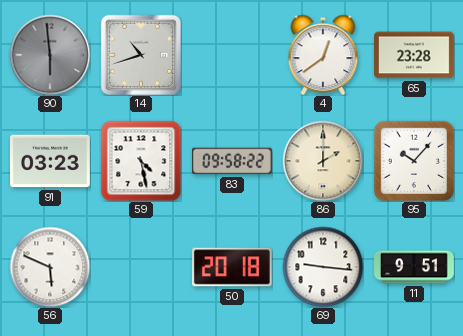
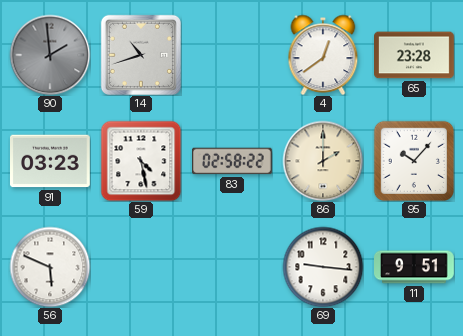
90: 5:59 -> 1:59 (50, 55)
83: 09:58 -> 02:58 (233, 161)
50: 20:18 -> none (233, 267)
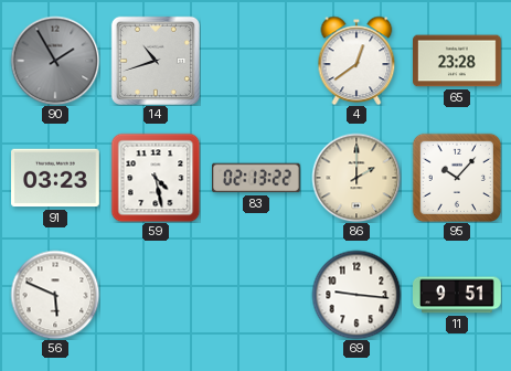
90: 1:59 -> 1:55 (55, 61)
83: 02:58 -> 02:13 (257, 178)
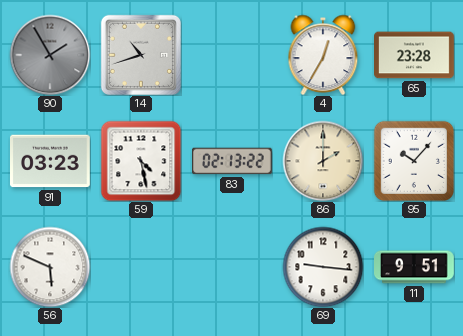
4: 12:39 -> 12:35 (323, 55)
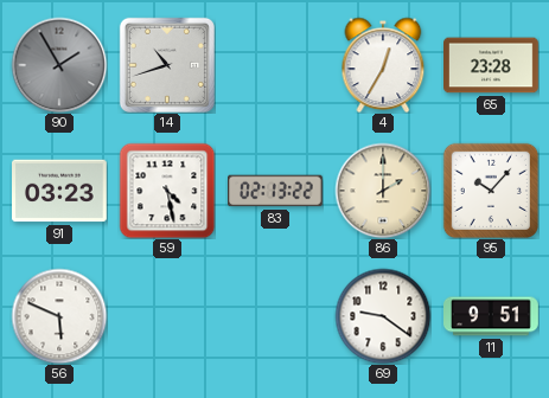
69: 9:16 -> 9:21 (383, 316)
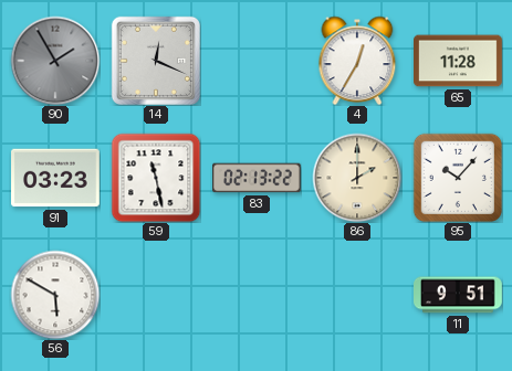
14: 10:42 -> 12:19 (156, 61)
65: 23:28 -> 11:28 (459, 61)
59: 4:28 -> 11:28 (156, 178)
56: 5:49 -> 5:50 (55, 295)
69: 9:21 -> none (383, 316)
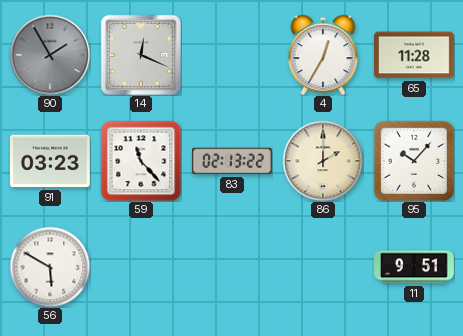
59: 11:28 -> 11:23 (141, 161)
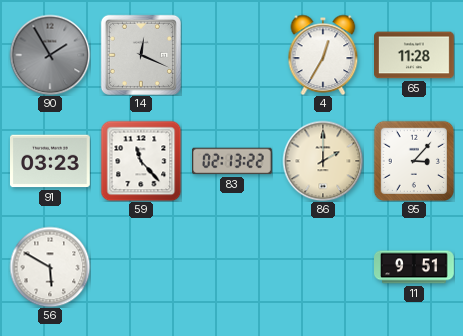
95: 10:07 -> 3:07 (413, 160)
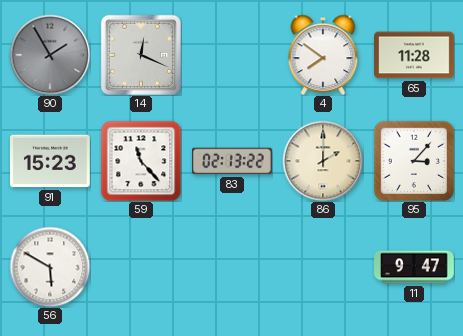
4: 12:35 -> 7:51 (323, 55)
91: 03:23 -> 15:23 (51, 161)
11: 9:51 -> 9:47 (415, 267)
